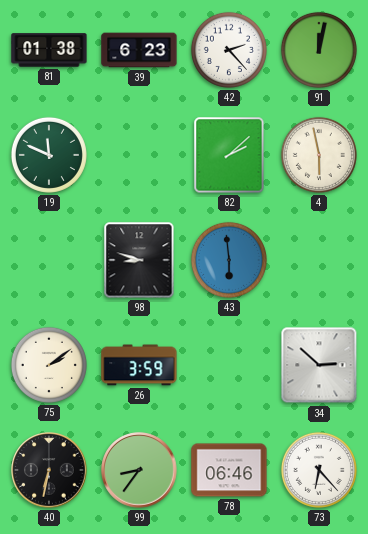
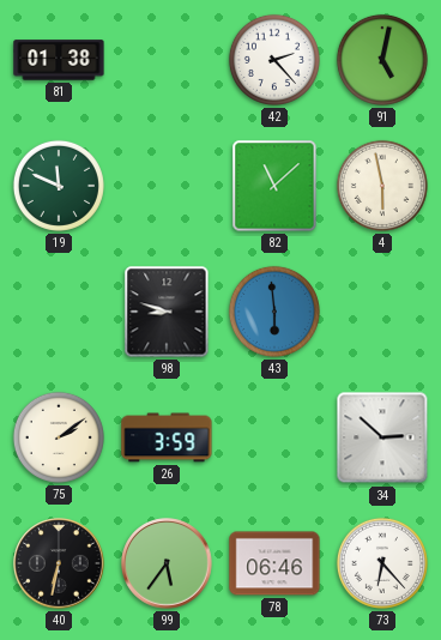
39: 6:23 -> none (139, 50)
91: 12:02 -> 5:02 (382, 60)
82: 2:08 -> 11:08 (274, 186)
99: 8:36 -> 5:36 (167, 563)
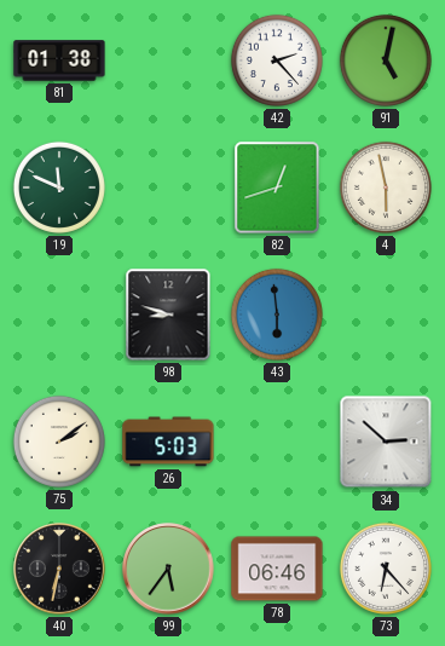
82: 11:08 -> 12:42 (277, 188)
26: 3:59 -> 5:03 (168, 442)
